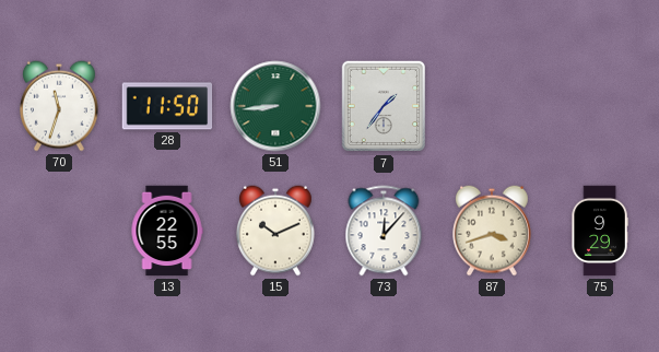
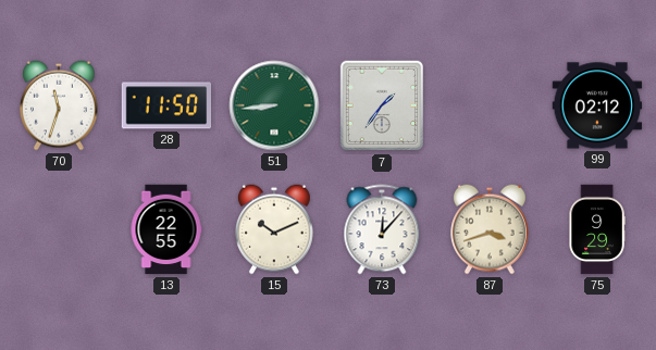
99: none -> 02:12 (597, 105)
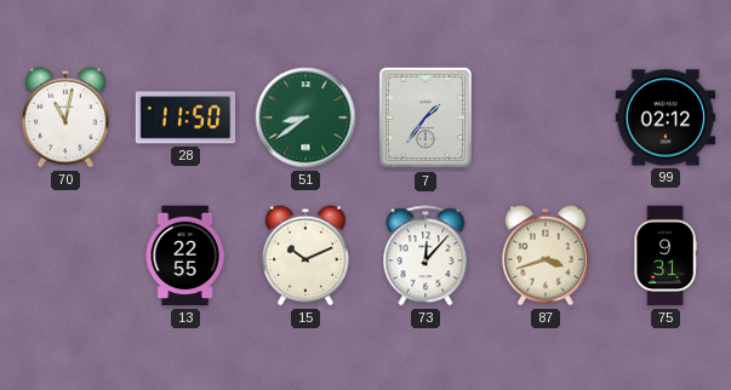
70: 11:33 -> 11:02 (65, 117)
51: 8:44 -> 8:39 (305, 117)
75: 9:29 -> 9:31 (666, 256)
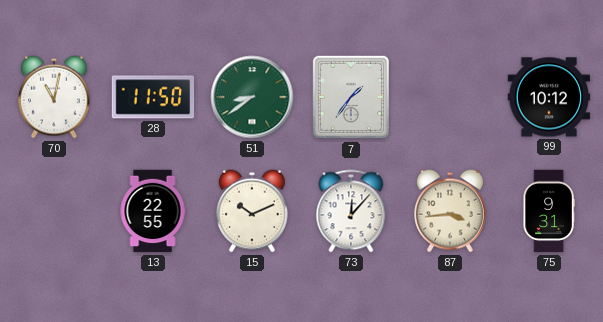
99: 02:12 -> 10:12 (549, 97)
87: 3:42 -> 3:44 (450, 211)
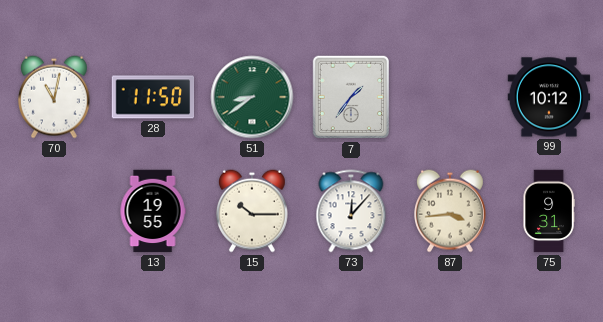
13: 22:55 -> 19:55 (153, 211)
15: 10:11 -> 10:15 (252, 211)
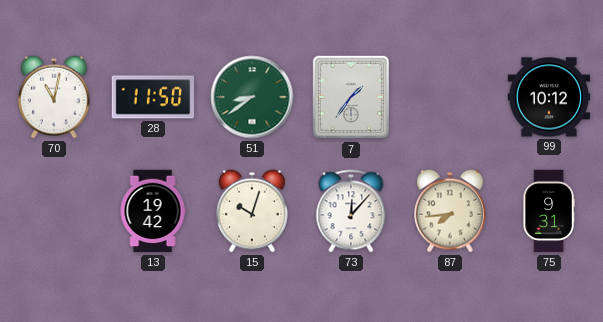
13: 19:55 -> 19:42 (153, 211)
15: 10:15 -> 10:03 (252, 211)
87: 3:44 -> 7:44 (450, 211)
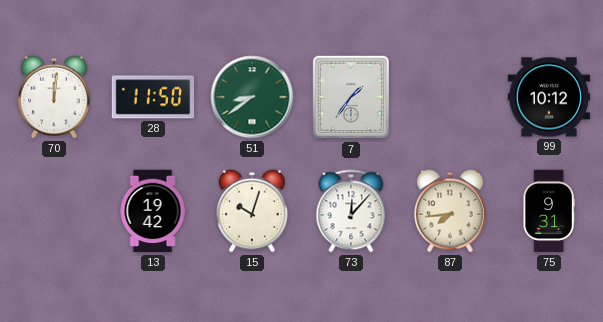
70: 11:02 -> 12:01 (54, 97)
